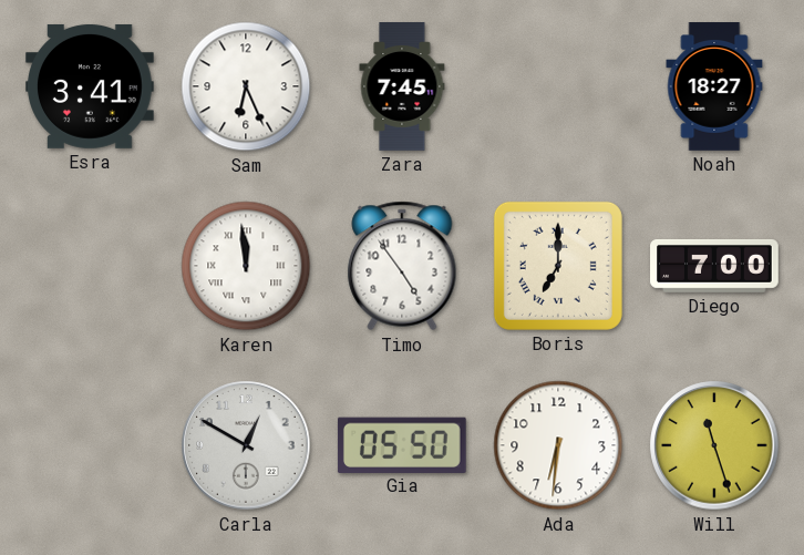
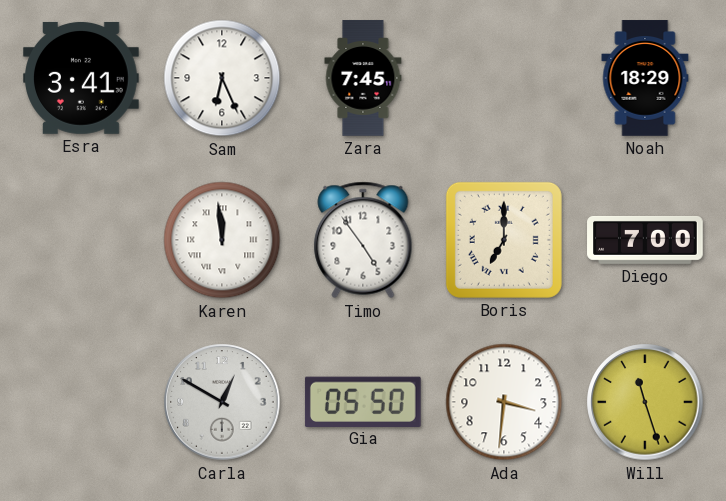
Noah: 18:27 -> 18:29 (645, 78)
Ada: 6:31 -> 3:31 (504, 402)
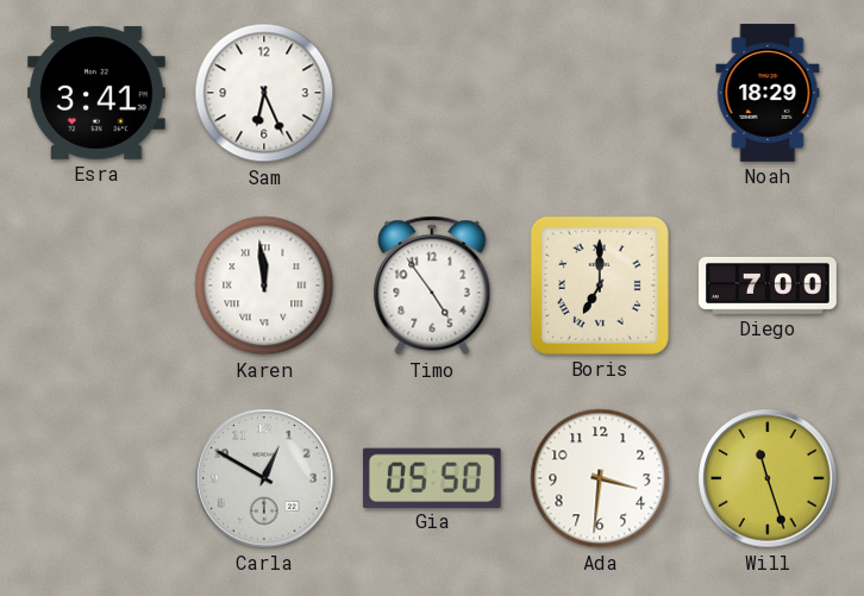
Zara: 7:45 -> none (363, 78)
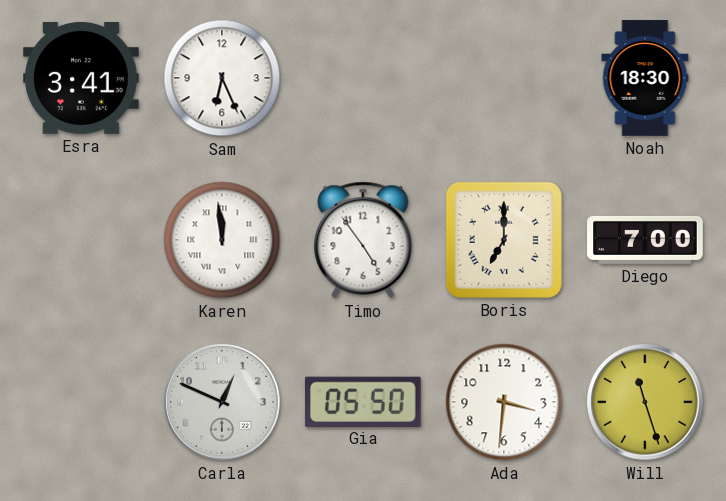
Noah: 18:29 -> 18:30 (645, 78)
Carla: 12:50 -> 12:49 (222, 402)
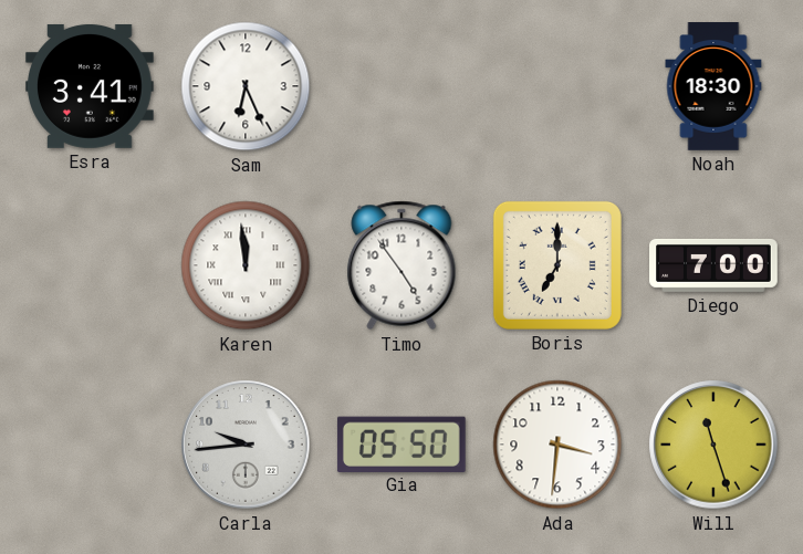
Carla: 12:49 -> 9:44 (246, 445)
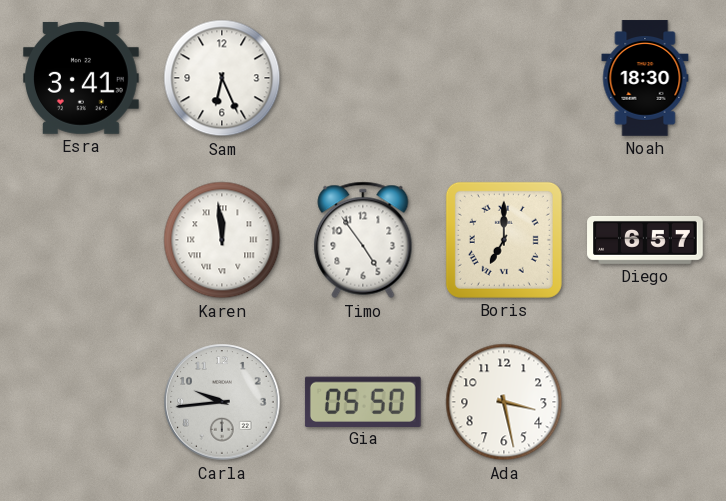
Diego: 7:00 -> 6:57 (645, 240)
Ada: 3:31 -> 3:28 (504, 402)
Will: 11:27 -> none (713, 445)
